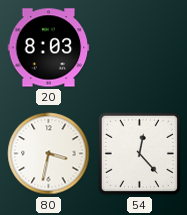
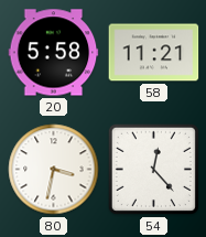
20: 8:03 -> 5:58 (54, 53)
58: none -> 11:21 (154, 53)
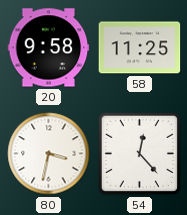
20: 5:58 -> 9:58 (49, 48)
58: 11:21 -> 11:25 (140, 48)
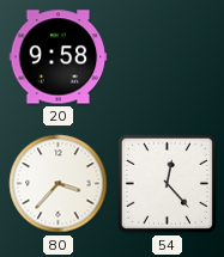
58: 11:25 -> none (140, 48)
80: 3:32 -> 3:37 (59, 184)
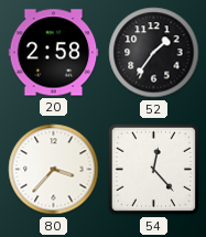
20: 9:58 -> 2:58 (54, 53)
52: none -> 1:36 (154, 53)
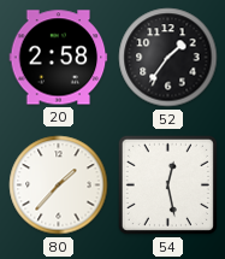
80: 3:37 -> 1:37 (59, 186)
54: 12:23 -> 12:28 (167, 184)
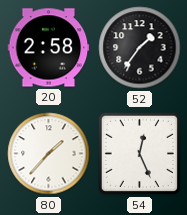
54: 12:28 -> 12:26 (139, 153)
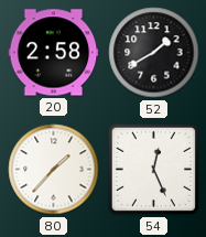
52: 1:36 -> 1:40 (154, 53)
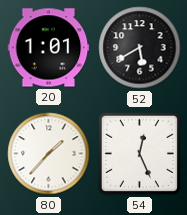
20: 2:58 -> 1:01 (49, 48)
52: 1:40 -> 5:40 (140, 48)
